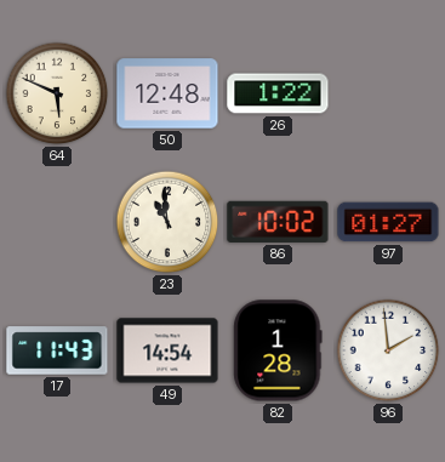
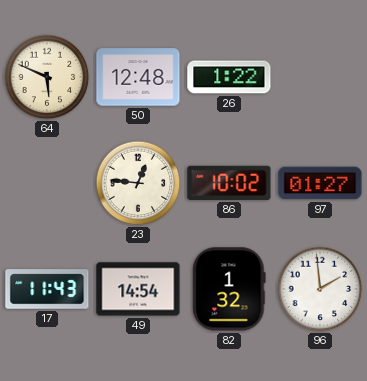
23: 10:59 -> 12:46 (138, 183)
82: 1:28 -> 1:32 (229, 289)
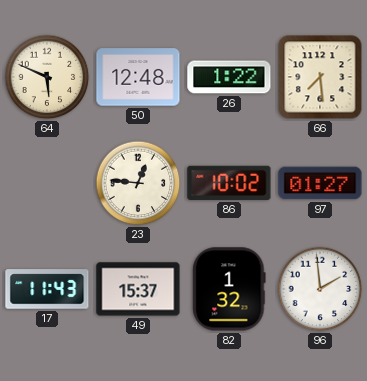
66: none -> 7:29 (320, 77)
49: 14:54 -> 15:37 (138, 289)
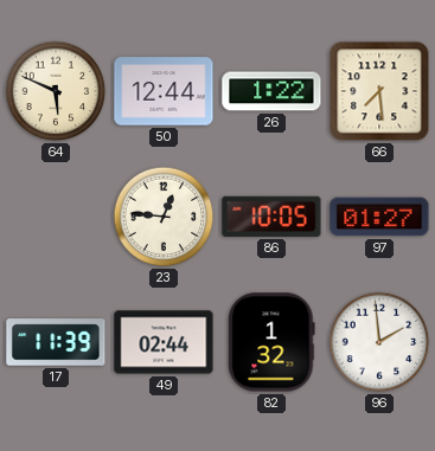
50: 12:48 -> 12:44 (164, 91)
86: 10:02 -> 10:05 (271, 217)
17: 11:43 -> 11:39 (56, 342)
49: 15:37 -> 02:44 (164, 342)
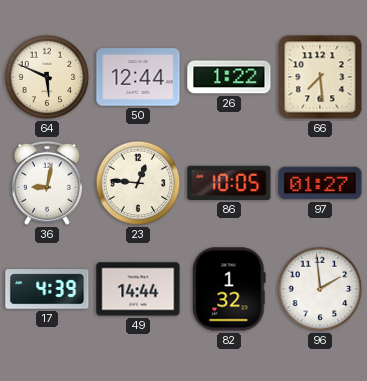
36: none -> 9:02 (47, 183)
17: 11:39 -> 4:39 (47, 289)
49: 02:44 -> 14:44 (138, 289)
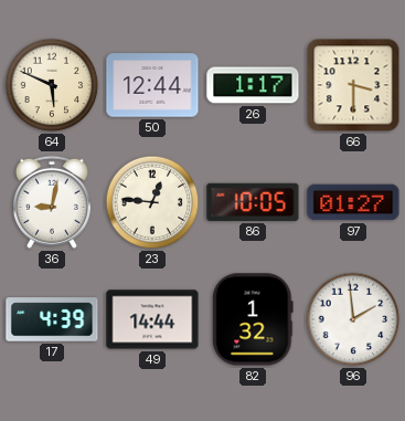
26: 1:22 -> 1:17 (253, 85)
66: 7:29 -> 3:30 (353, 85)
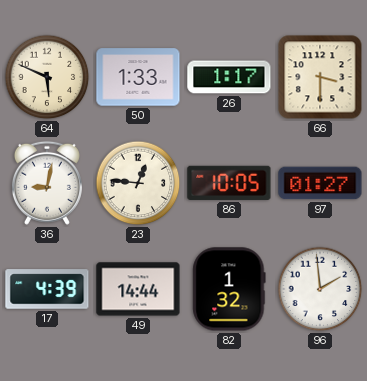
50: 12:44 -> 1:33 (138, 77)
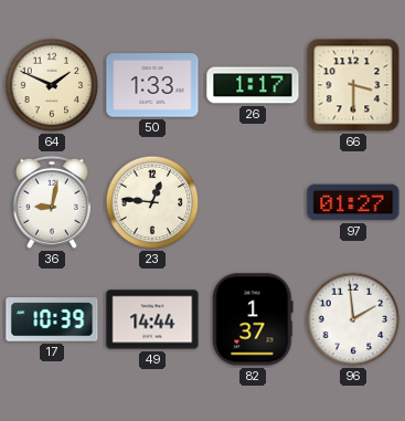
64: 5:49 -> 1:49 (52, 85)
86: 10:05 -> none (229, 183)
17: 4:39 -> 10:39 (52, 319)
82: 1:32 -> 1:37 (253, 319)
